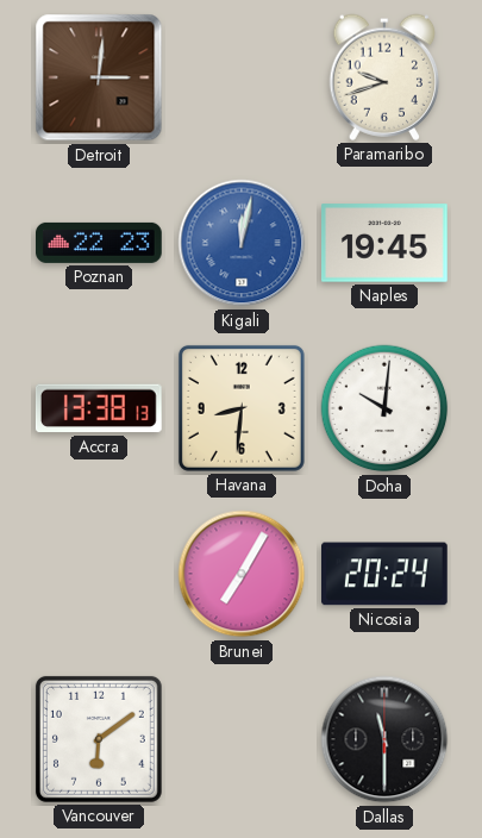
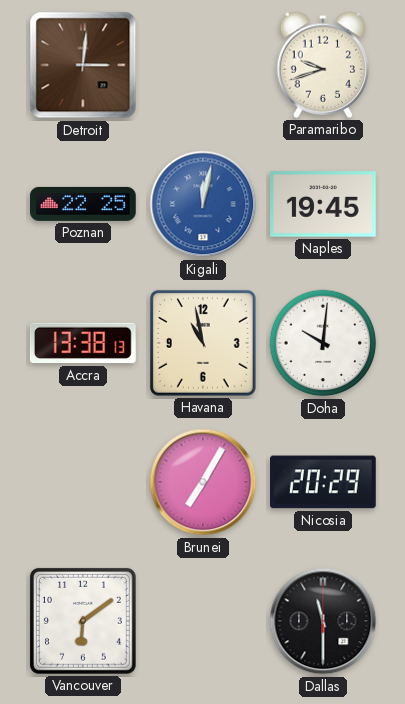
Poznan: 22:23 -> 22:25 (84, 204)
Havana: 8:31 -> 10:58 (203, 343)
Nicosia: 20:24 -> 20:29 (324, 482)
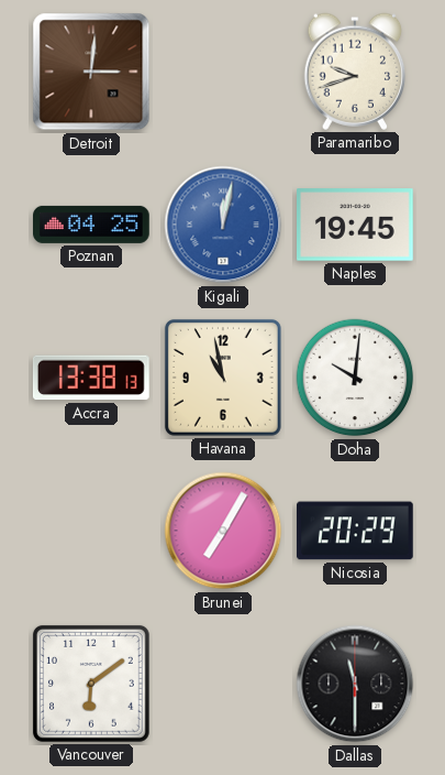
Poznan: 22:25 -> 04:25 (92, 225)
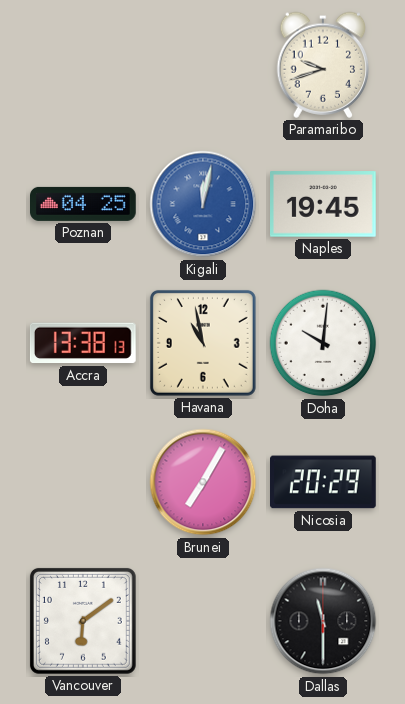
Detroit: 3:01 -> none (91, 72)
